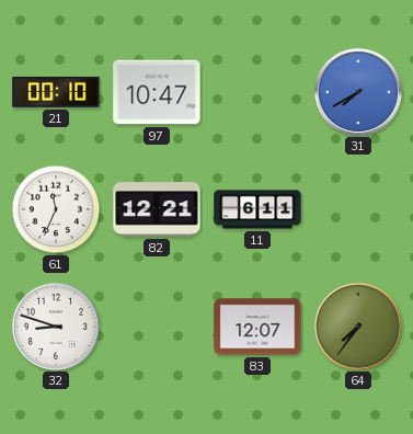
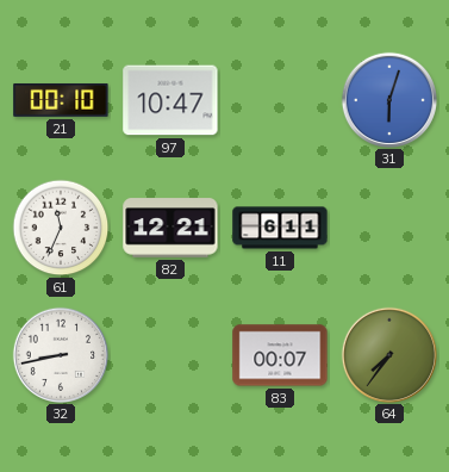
31: 7:40 -> 6:03 (388, 99)
32: 8:48 -> 8:43 (60, 354)
83: 12:07 -> 00:07 (280, 355)
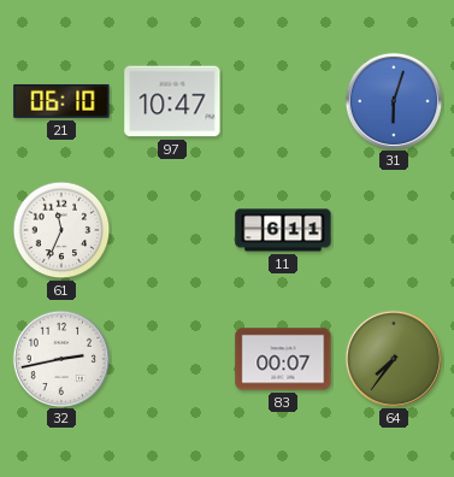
21: 00:10 -> 06:10 (61, 101)
82: 12:21 -> none (170, 228)
32: 8:43 -> 2:43 (60, 358)
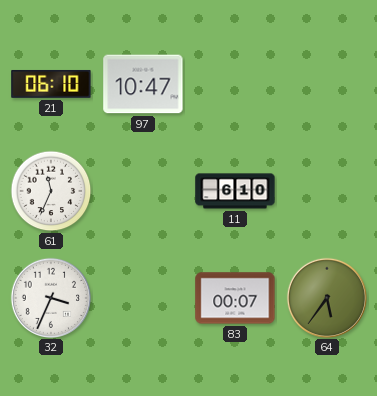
31: 6:03 -> none (393, 100)
11: 6:11 -> 6:10 (235, 191)
32: 2:43 -> 3:34 (50, 297)
64: 7:36 -> 5:36 (326, 297)
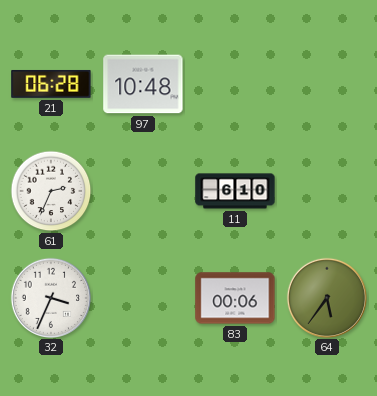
21: 06:10 -> 06:28 (51, 84)
97: 10:47 -> 10:48 (143, 84)
61: 11:34 -> 2:34 (51, 191)
83: 00:07 -> 00:06 (235, 298)
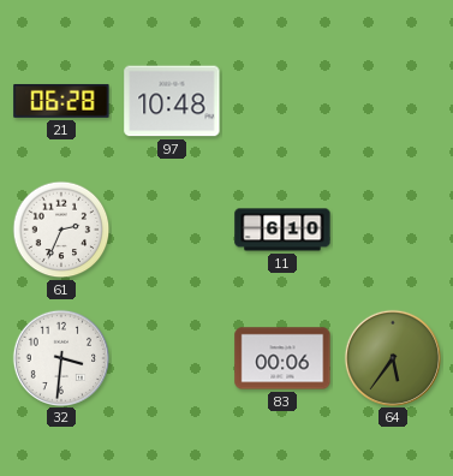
32: 3:34 -> 3:31 (60, 357)
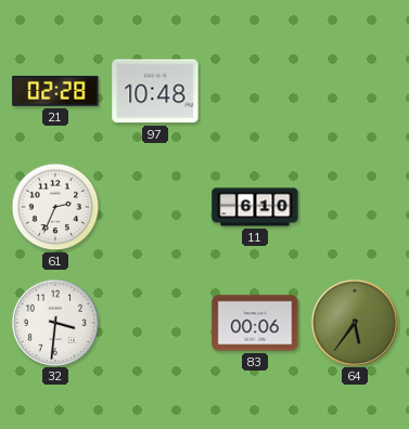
21: 06:28 -> 02:28 (55, 91)
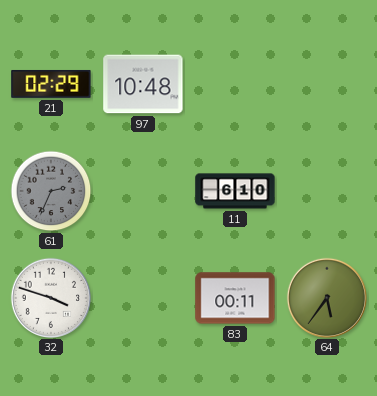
21: 02:28 -> 02:29 (51, 84)
61 dial: white -> grey (51, 191)
32: 3:31 -> 3:48 (50, 297)
83: 00:06 -> 00:11 (235, 298)
